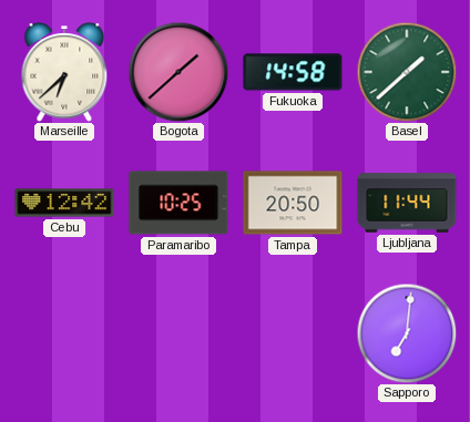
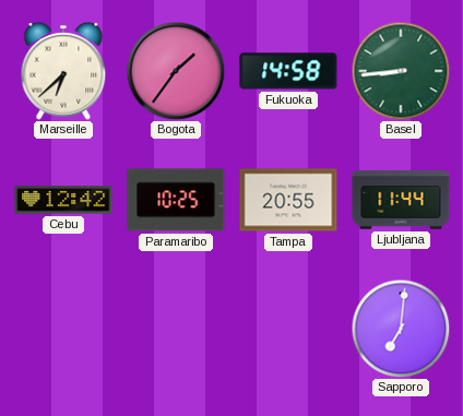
Bogota: 1:38 -> 1:36 (176, 71)
Basel: 1:38 -> 8:44 (401, 71)
Tampa: 20:50 -> 20:55 (288, 200)
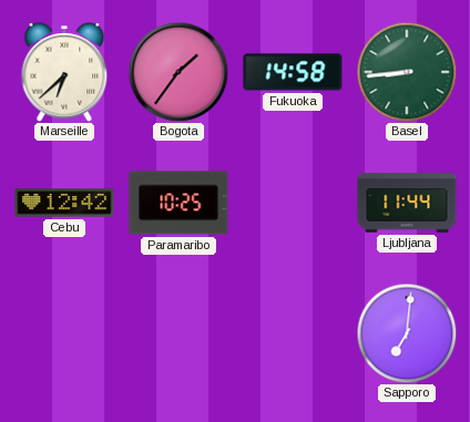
Tampa: 20:55 -> none (288, 200)
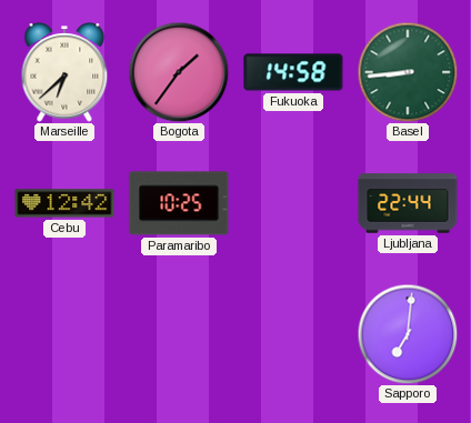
Ljubljana: 11:44 -> 22:44 (408, 203)
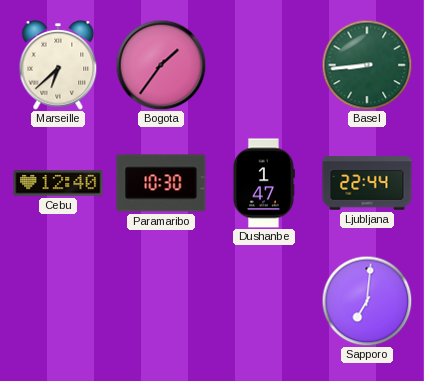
Fukuoka: 14:58 -> none (293, 72)
Cebu: 12:42 -> 12:40 (58, 183)
Paramaribo: 10:25 -> 10:30 (161, 183)
Dushanbe: none -> 1:47 (263, 183)
